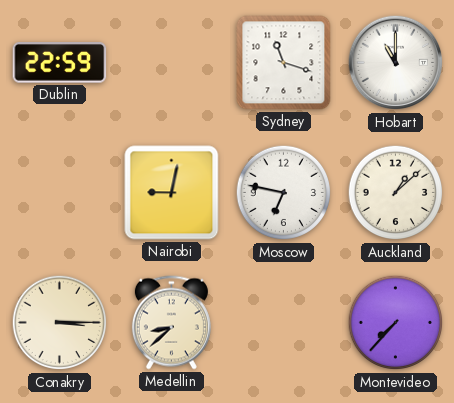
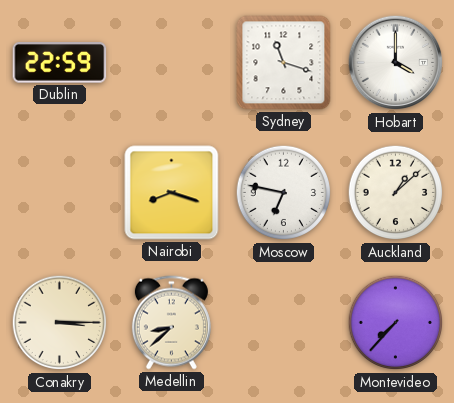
Hobart: 11:00 -> 4:00 (396, 63)
Nairobi: 9:02 -> 8:18 (172, 193)
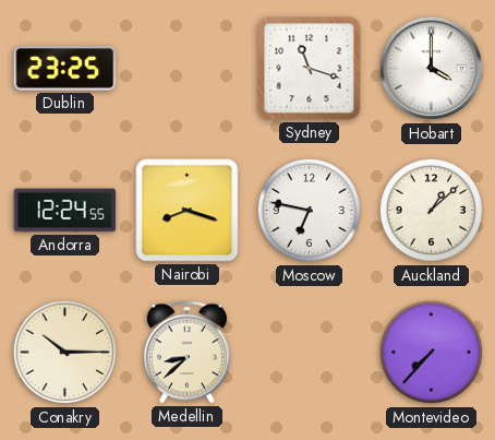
Dublin: 22:59 -> 23:25 (65, 69)
Andorra: none -> 12:24 (65, 211)
Conakry: 3:15 -> 10:15 (65, 353)
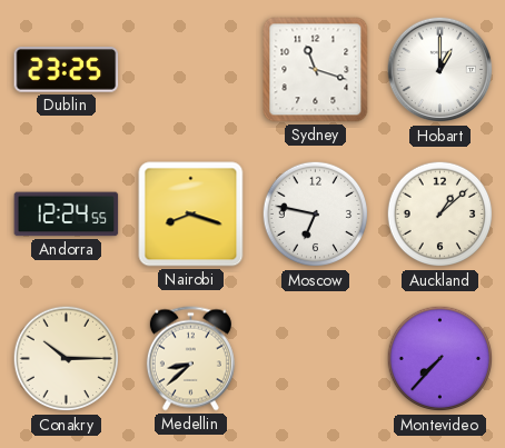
Hobart: 4:00 -> 1:00 (440, 70)
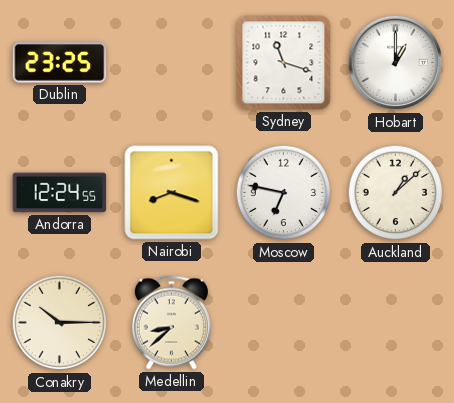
Montevideo: 7:37 -> none (440, 359)
